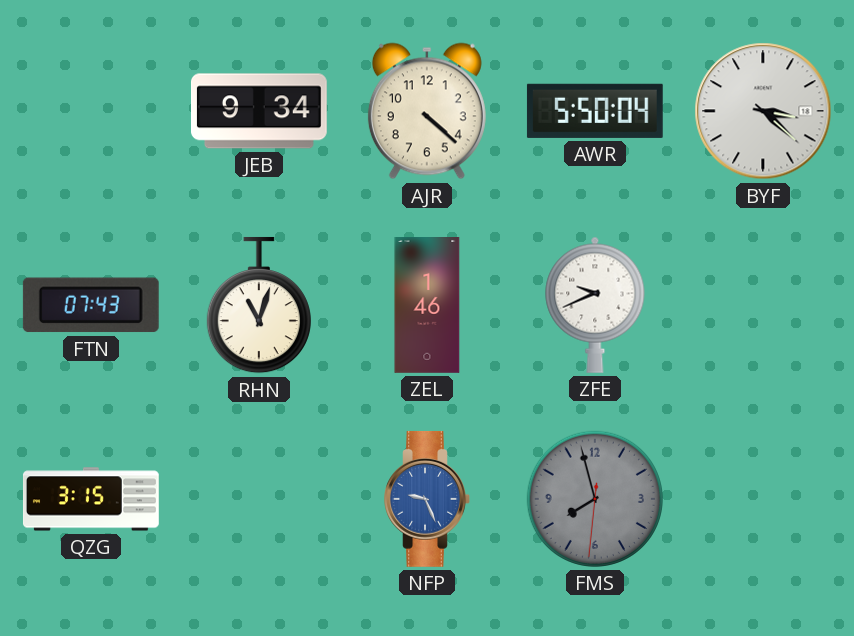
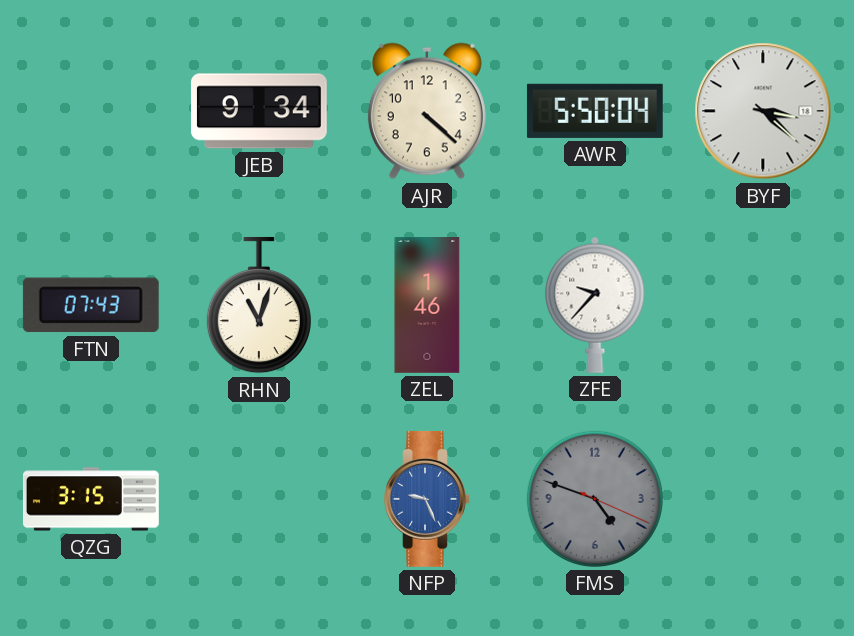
ZFE: 9:41 -> 9:37 (595, 305)
FMS: 7:57 -> 4:48 (595, 499)
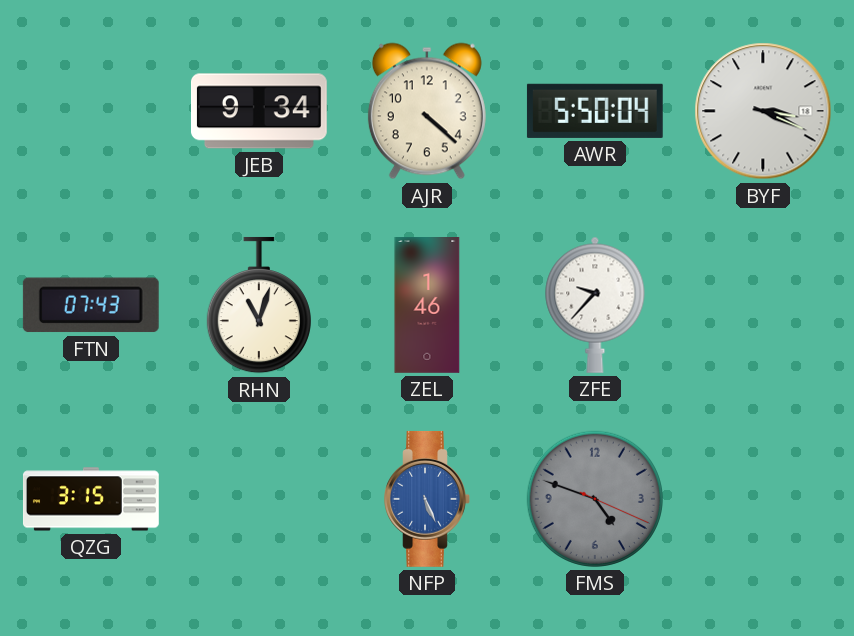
BYF: 3:22 -> 3:19 (763, 111)
NFP: 9:26 -> 5:26 (427, 499)
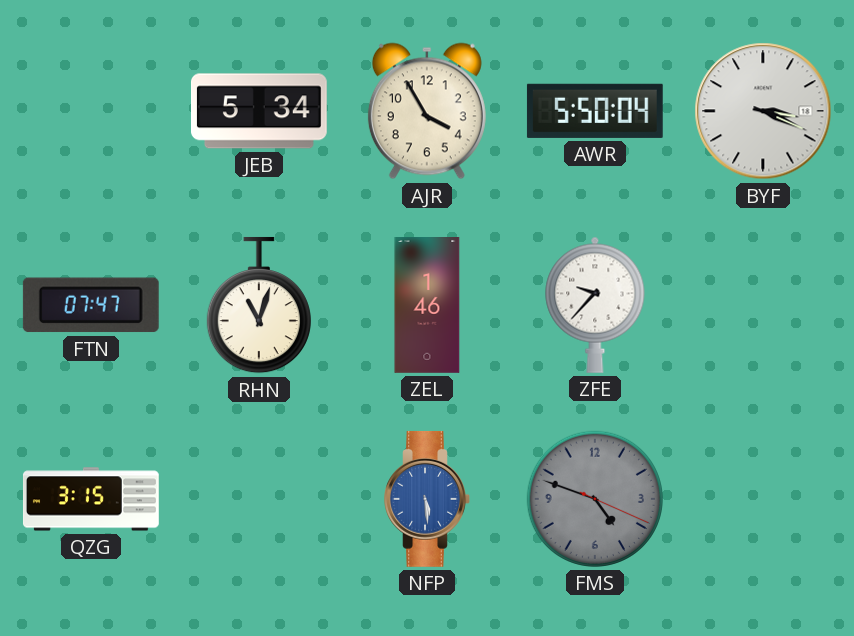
JEB: 9:34 -> 5:34 (259, 111)
AJR: 4:22 -> 3:55 (427, 111)
FTN: 07:43 -> 07:47 (91, 305)
NFP: 5:26 -> 5:29 (427, 499)
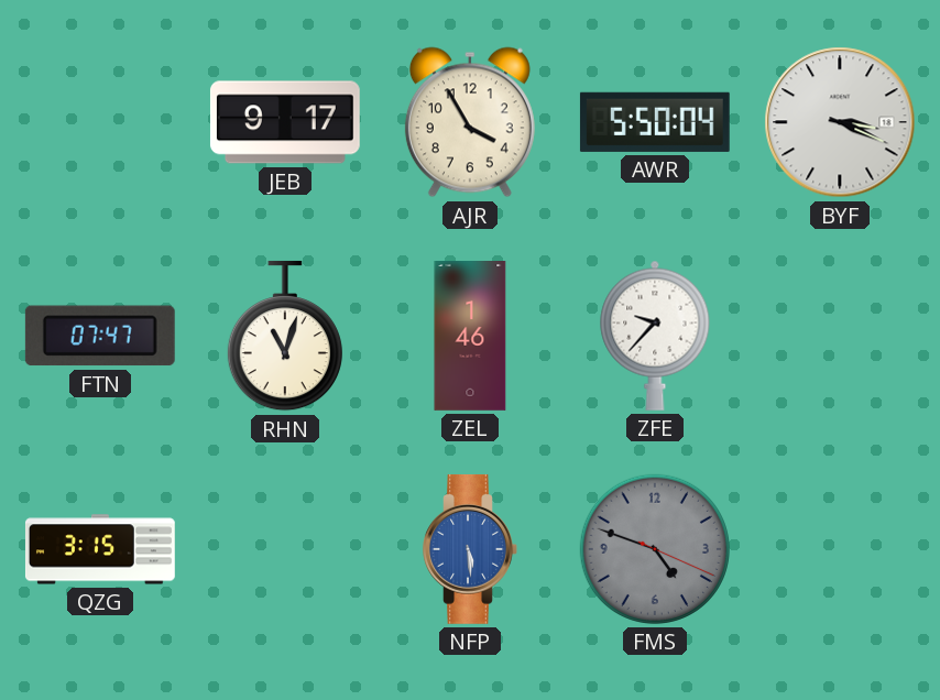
JEB: 5:34 -> 9:17 (285, 122)
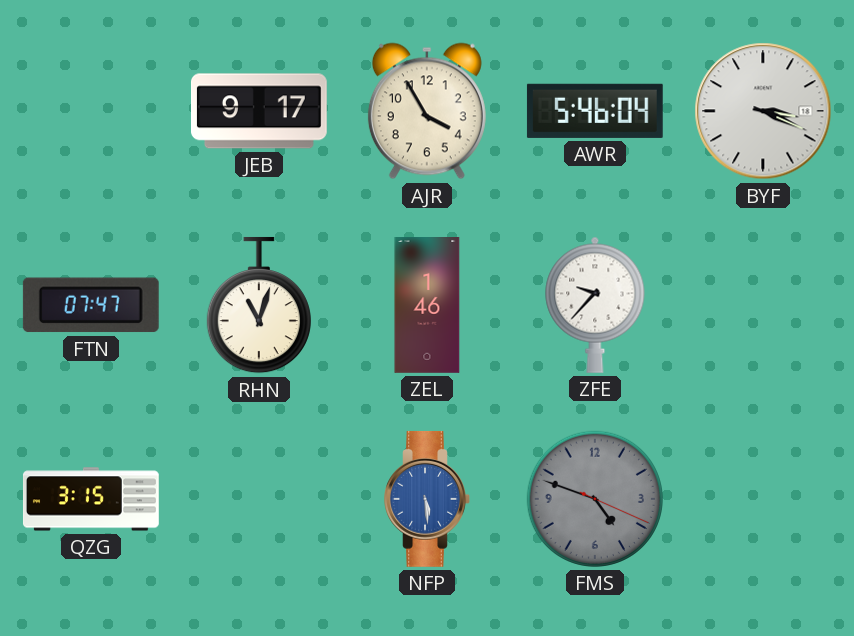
AWR: 5:50 -> 5:46 (595, 111)
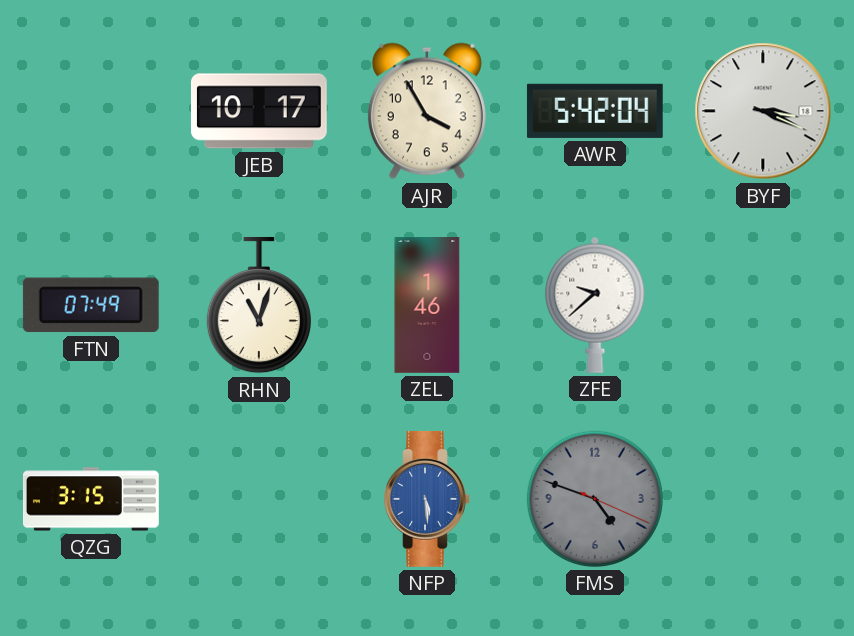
JEB: 9:17 -> 10:17 (259, 111)
AWR: 5:46 -> 5:42 (595, 111)
FTN: 07:47 -> 07:49 (91, 305)
ZFE: 9:37 -> 9:38 (595, 305)
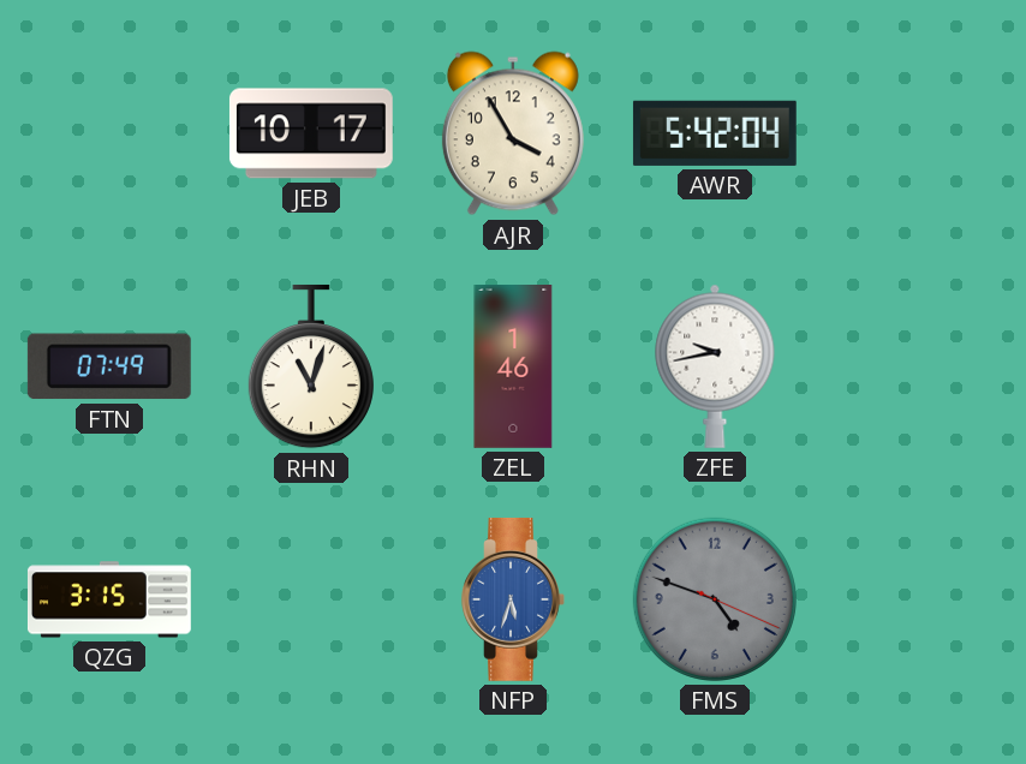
BYF: 3:19 -> none (763, 111)
ZFE: 9:38 -> 9:43 (715, 366)
NFP: 5:29 -> 5:33 (513, 599)
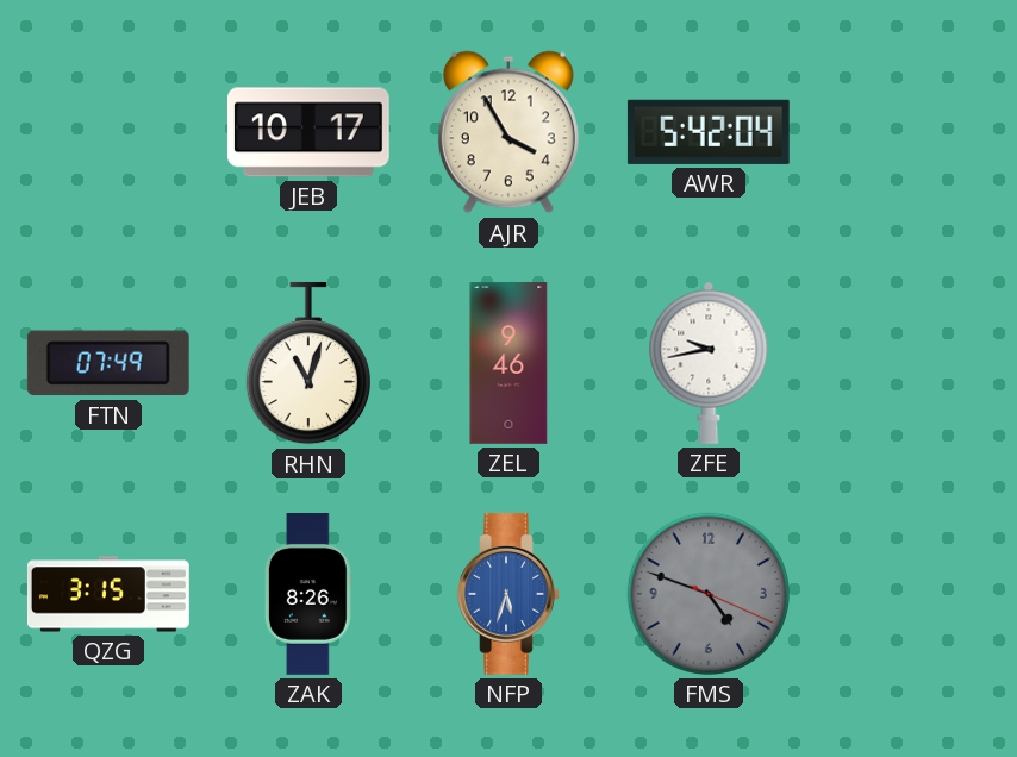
ZEL: 1:46 -> 9:46 (509, 364)
ZAK: none -> 8:26 (308, 595)
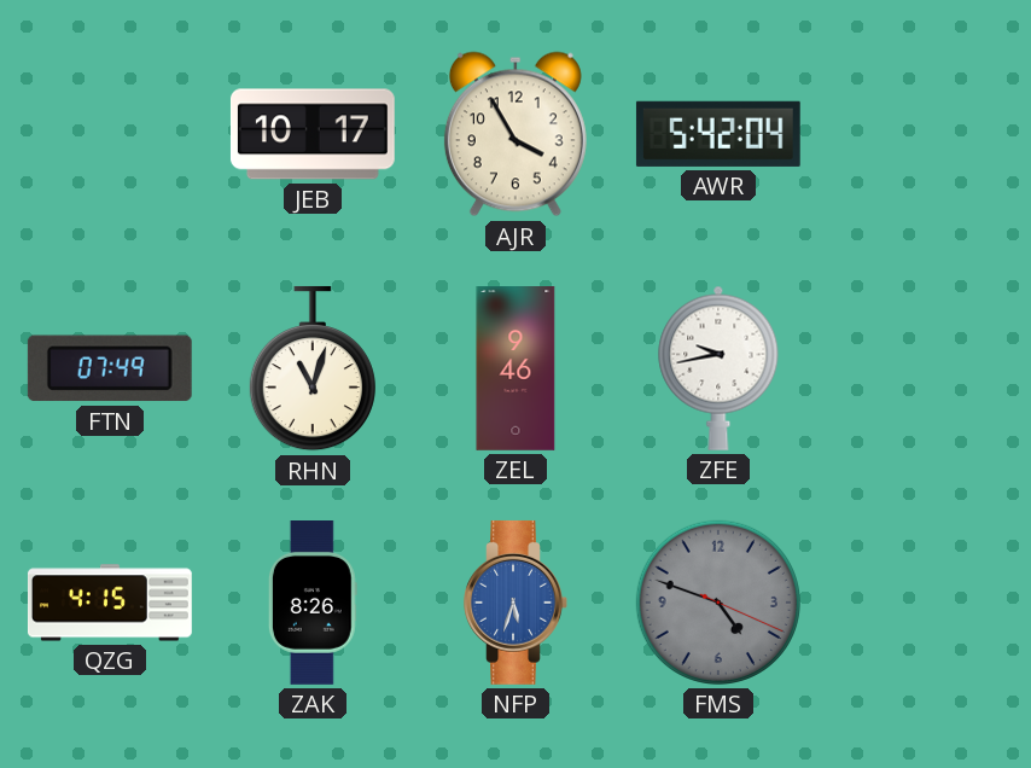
QZG: 3:15 -> 4:15 (110, 603)
